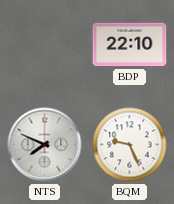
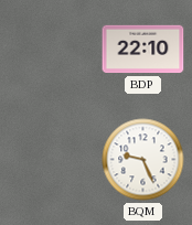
NTS: 7:49 -> none (45, 145)
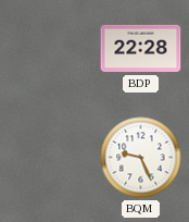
BDP: 22:10 -> 22:28 (141, 49)
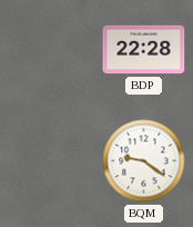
BQM: 9:26 -> 9:21 (144, 161)
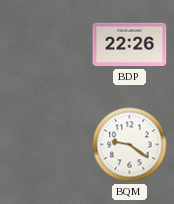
BDP: 22:28 -> 22:26 (130, 45)
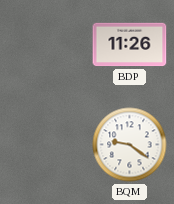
BDP: 22:26 -> 11:26 (130, 45)
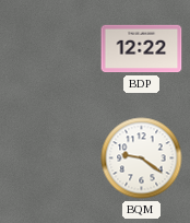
BDP: 11:26 -> 12:22 (142, 49)
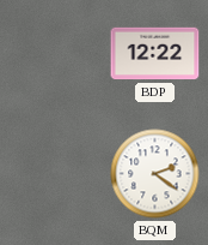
BQM: 9:21 -> 2:21 (155, 174)
